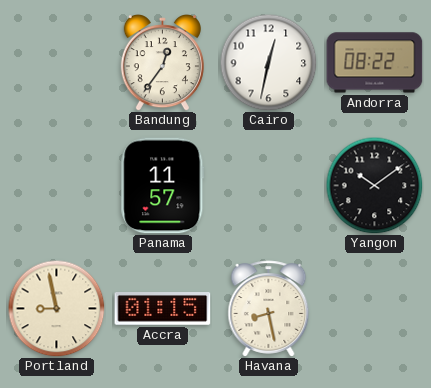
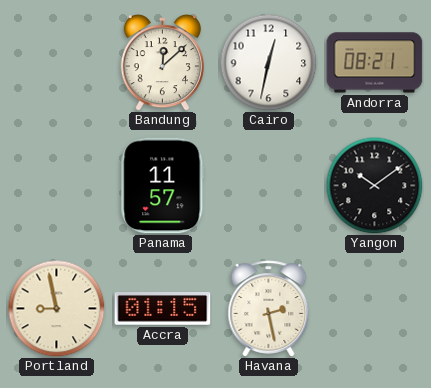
Bandung: 12:36 -> 12:08 (162, 63)
Andorra: 08:22 -> 08:21 (375, 63)
Havana: 8:28 -> 2:28 (269, 309)
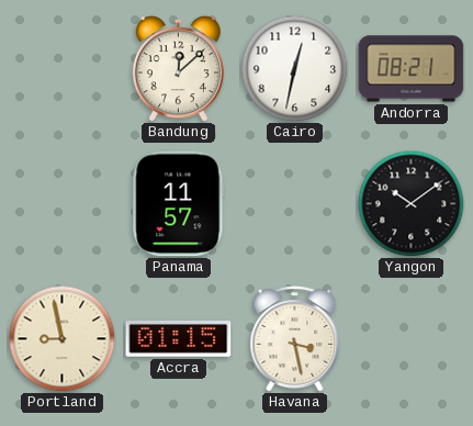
Havana: 2:28 -> 3:28 (295, 339)
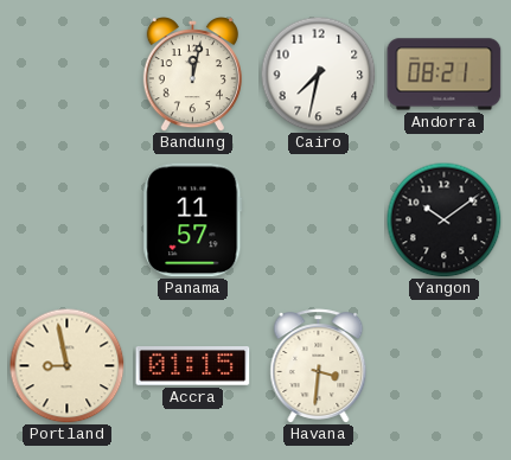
Bandung: 12:08 -> 12:02 (192, 75)
Cairo: 12:32 -> 7:32 (318, 74)
Havana: 3:28 -> 3:31 (319, 366)
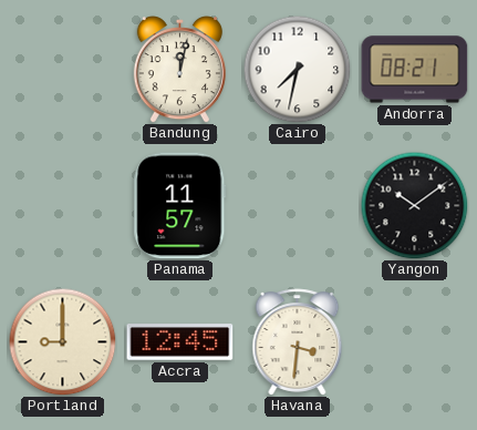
Portland: 8:58 -> 9:00 (62, 341)
Accra: 01:15 -> 12:45 (180, 342)
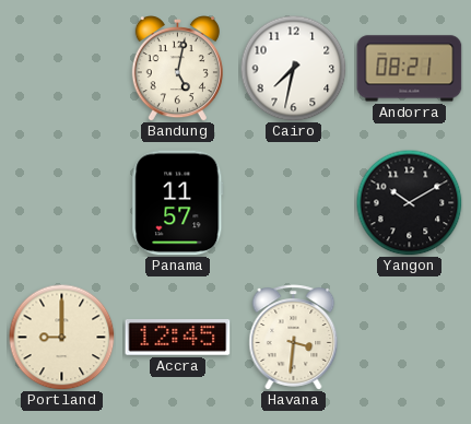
Bandung: 12:02 -> 5:02 (177, 69)
Yangon: 10:09 -> 10:10 (409, 202)
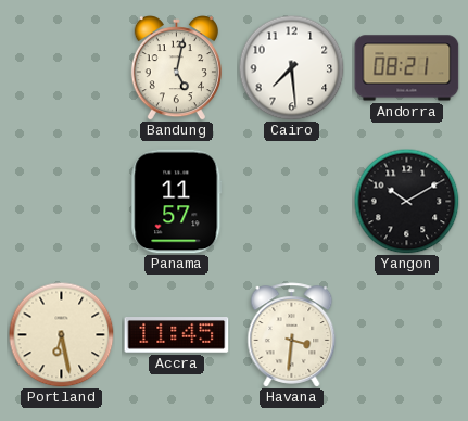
Cairo: 7:32 -> 7:29 (291, 67)
Portland: 9:00 -> 6:28 (61, 334)
Accra: 12:45 -> 11:45 (177, 335)
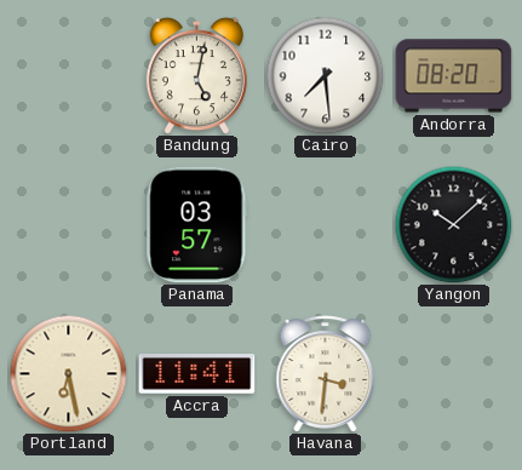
Andorra: 08:21 -> 08:20 (454, 76)
Panama: 11:57 -> 03:57 (197, 225)
Yangon: 10:10 -> 10:08 (453, 224)
Accra: 11:45 -> 11:41 (197, 374)
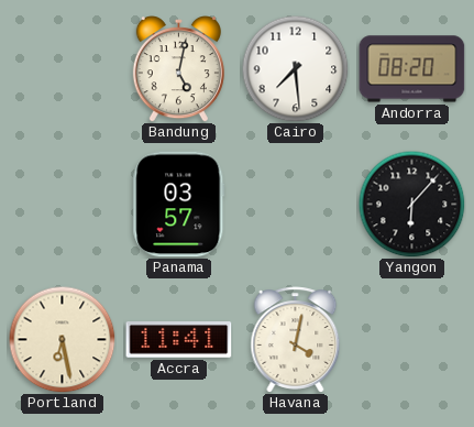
Yangon: 10:08 -> 6:07 (411, 204)
Havana: 3:31 -> 4:02 (296, 340)
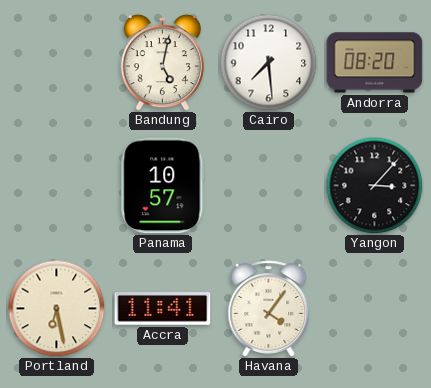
Panama: 03:57 -> 10:57 (163, 186)
Yangon: 6:07 -> 3:07 (374, 185)
Havana: 4:02 -> 4:06 (269, 309)
